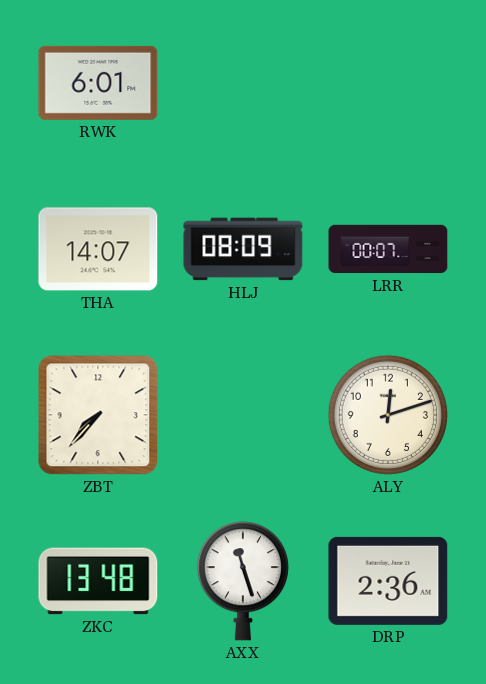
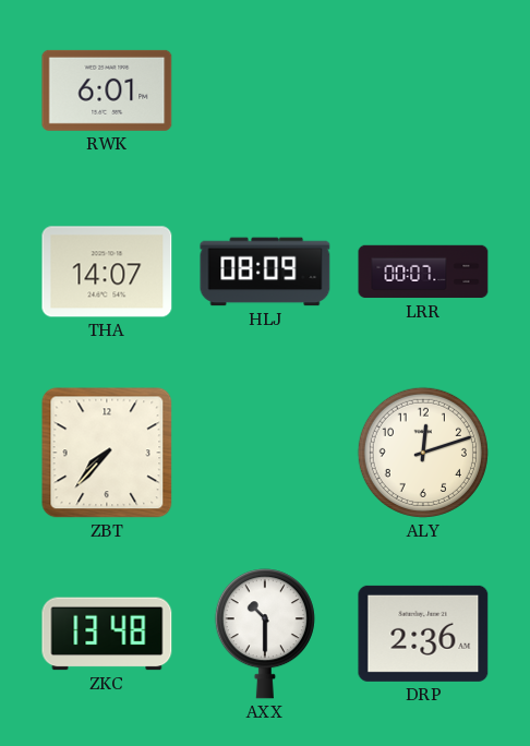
AXX: 11:27 -> 10:30 (265, 634)
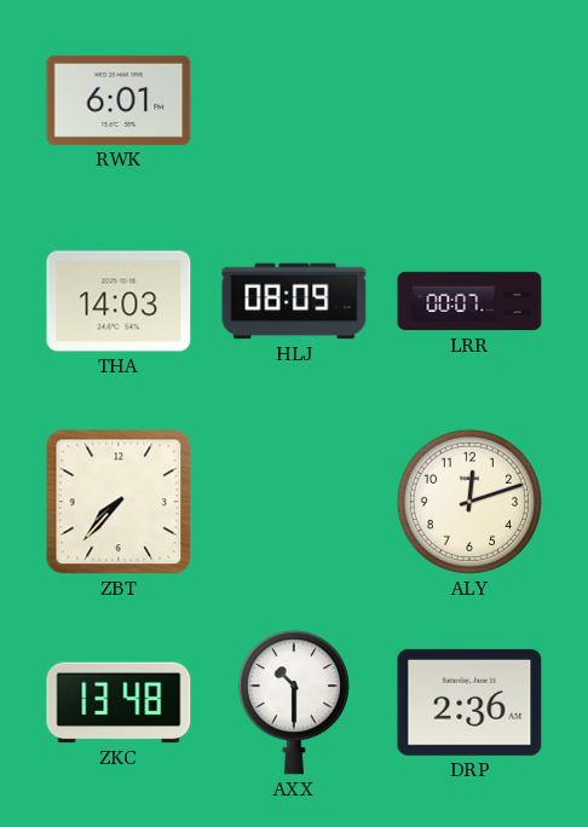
THA: 14:07 -> 14:03 (119, 301)
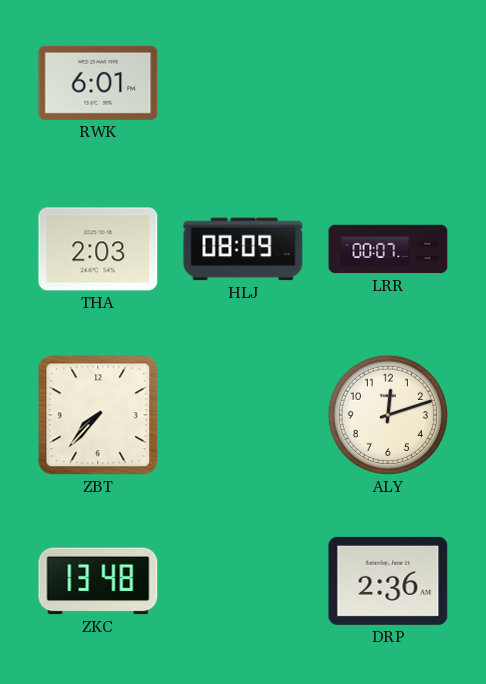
THA: 14:03 -> 2:03 (98, 249)
AXX: 10:30 -> none (294, 702)
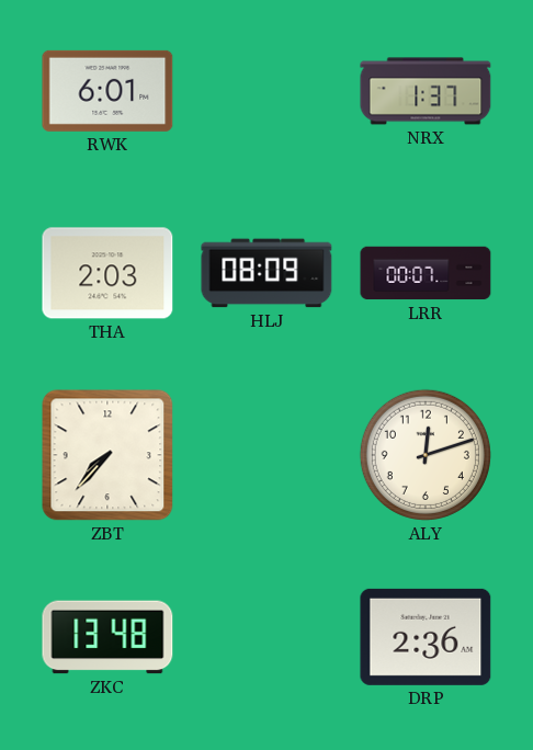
NRX: none -> 1:37 (426, 91)
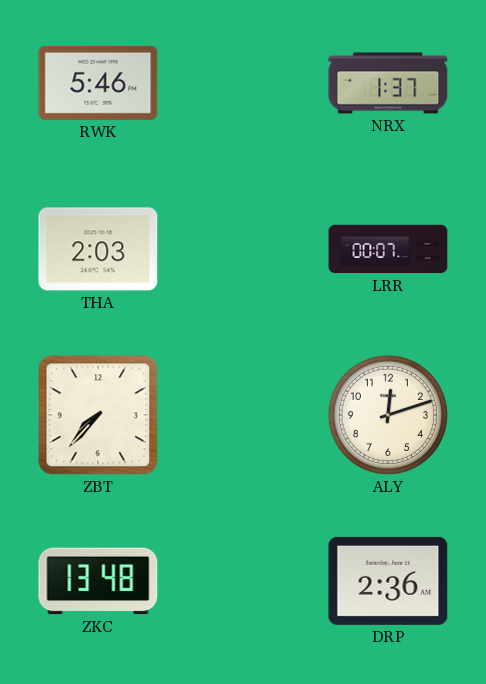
RWK: 6:01 -> 5:46 (98, 83)
HLJ: 08:09 -> none (266, 273)
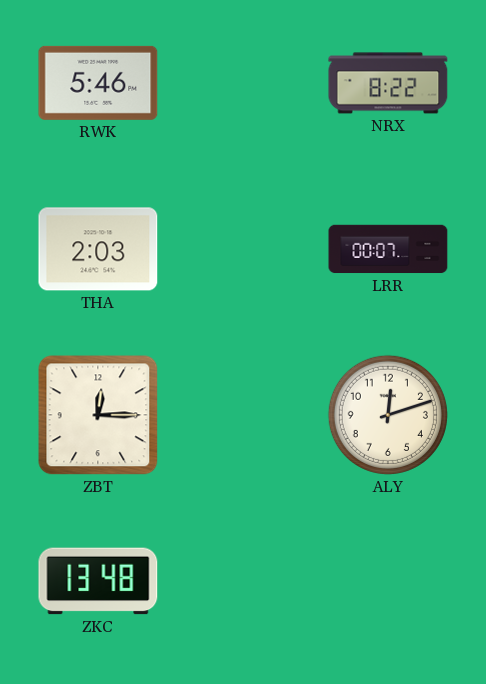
NRX: 1:37 -> 8:22 (388, 83)
ZBT: 7:37 -> 12:15 (98, 415)
DRP: 2:36 -> none (388, 581)
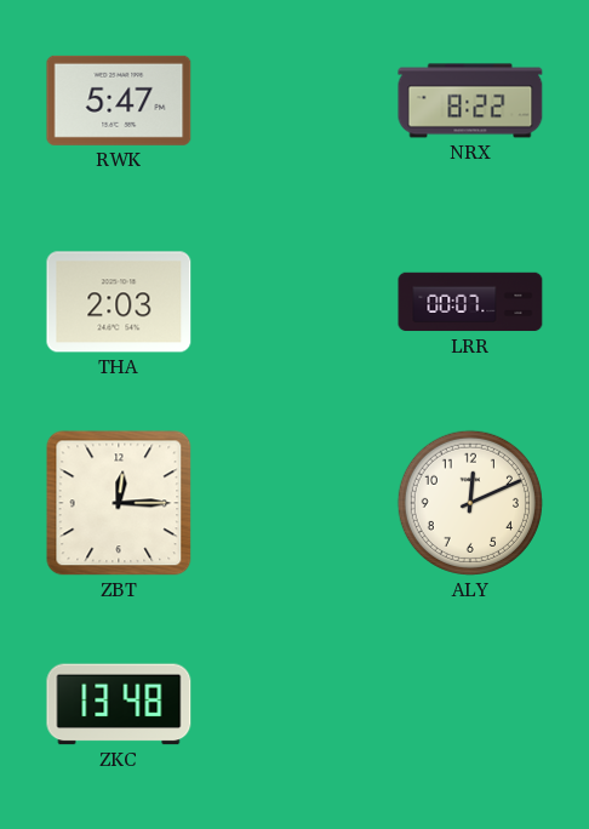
RWK: 5:46 -> 5:47 (119, 101)
ALY: 12:12 -> 12:11 (470, 503)
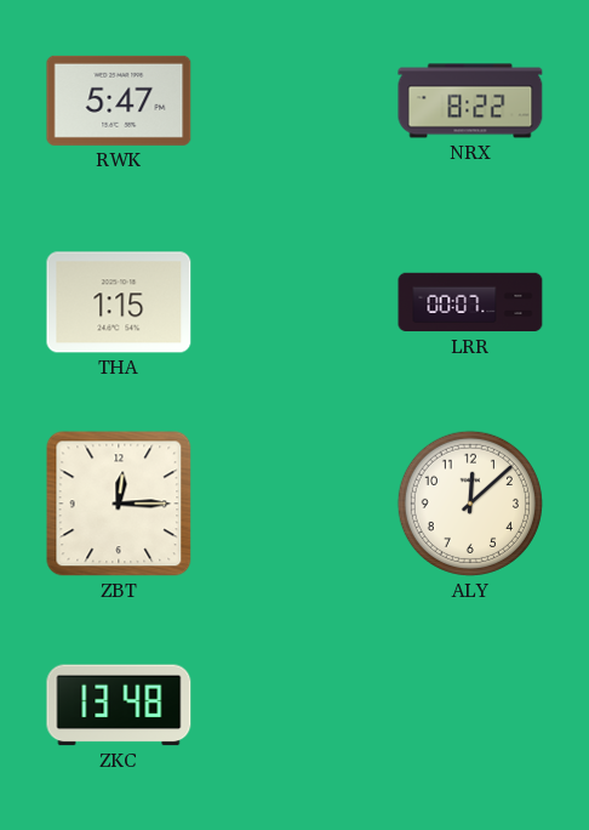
THA: 2:03 -> 1:15 (119, 302)
ALY: 12:11 -> 12:08 (470, 504)
